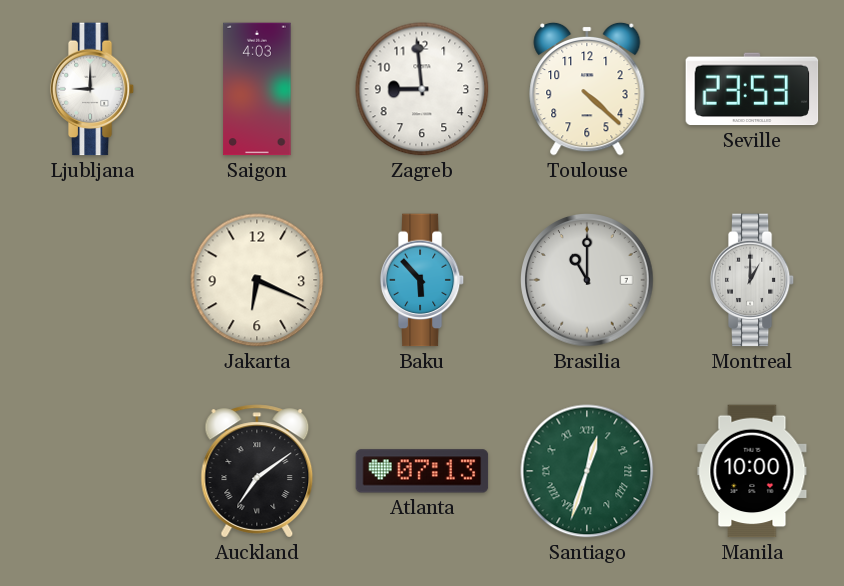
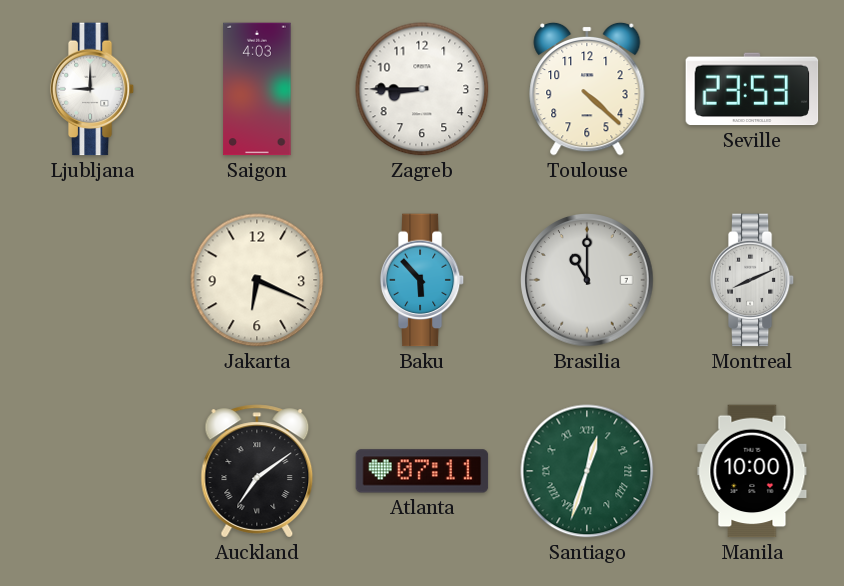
Zagreb: 8:59 -> 8:45 (422, 89)
Montreal: 1:00 -> 8:11 (752, 280)
Atlanta: 07:13 -> 07:11 (422, 471)
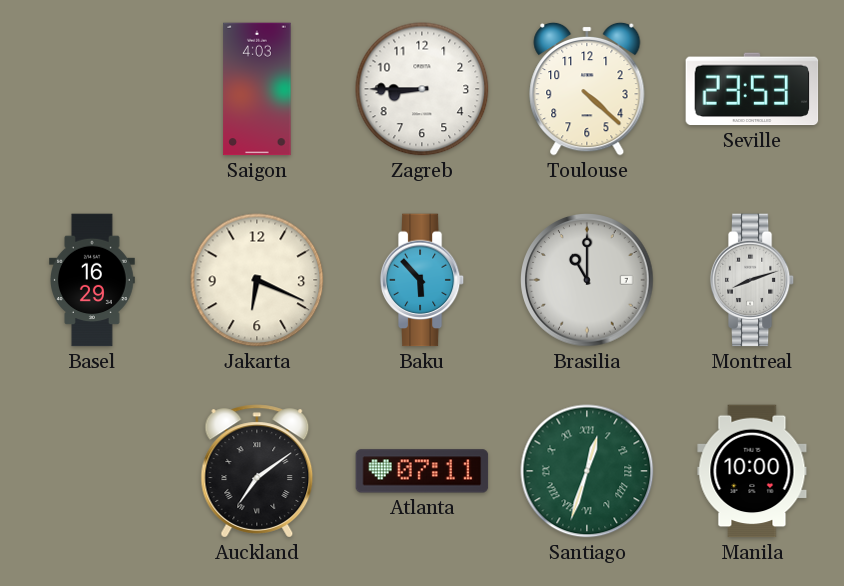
Ljubljana: 9:00 -> none (92, 89)
Basel: none -> 16:29 (93, 280)
Montreal: 8:11 -> 8:12 (752, 280)
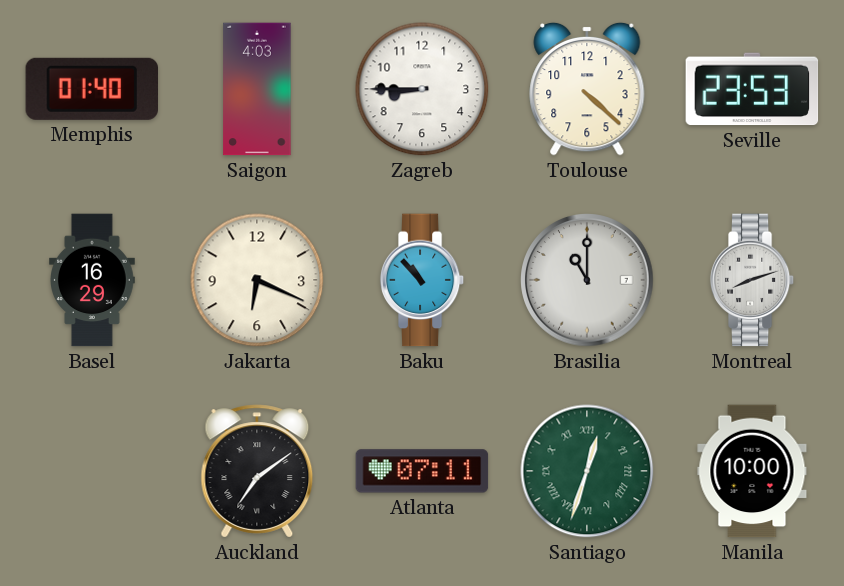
Memphis: none -> 01:40 (91, 89)
Baku: 5:53 -> 10:53 (422, 280)
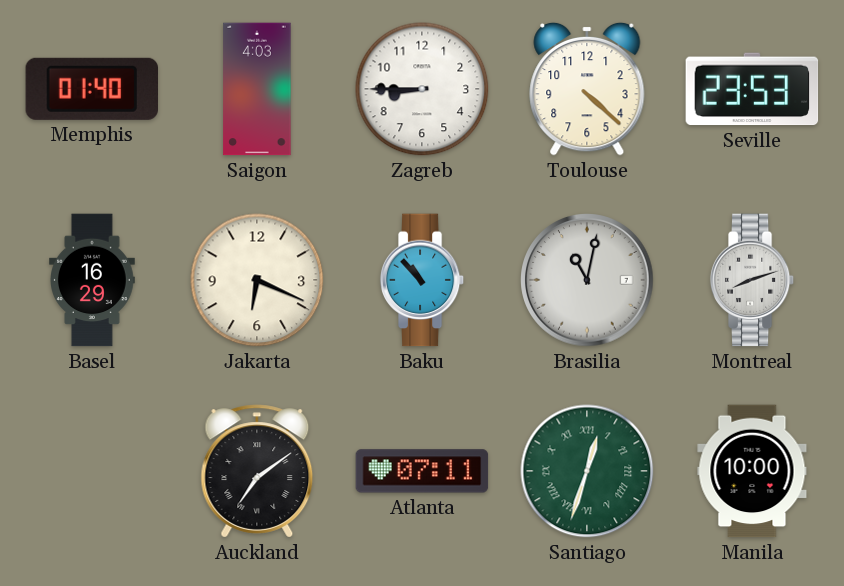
Brasilia: 11:00 -> 11:02 (587, 280)
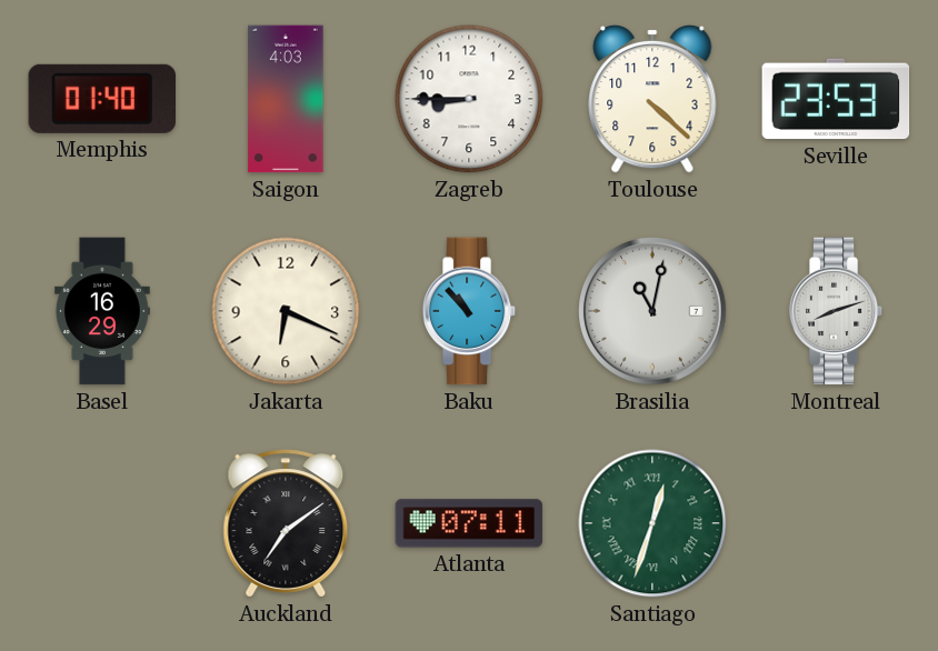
Manila: 10:00 -> none (752, 471)
